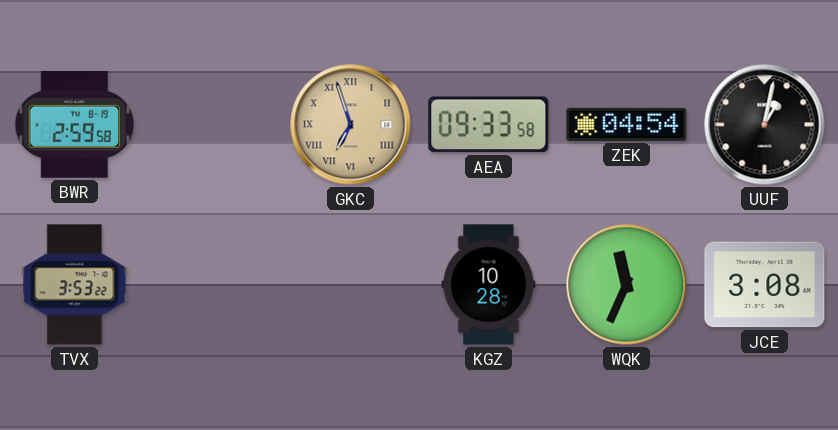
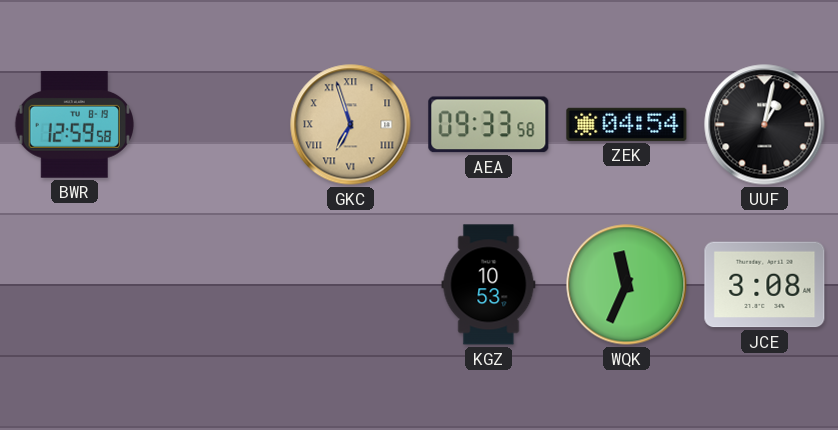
BWR: 2:59 -> 12:59 (74, 125)
TVX: 3:53 -> none (75, 285)
KGZ: 10:28 -> 10:53 (489, 285)
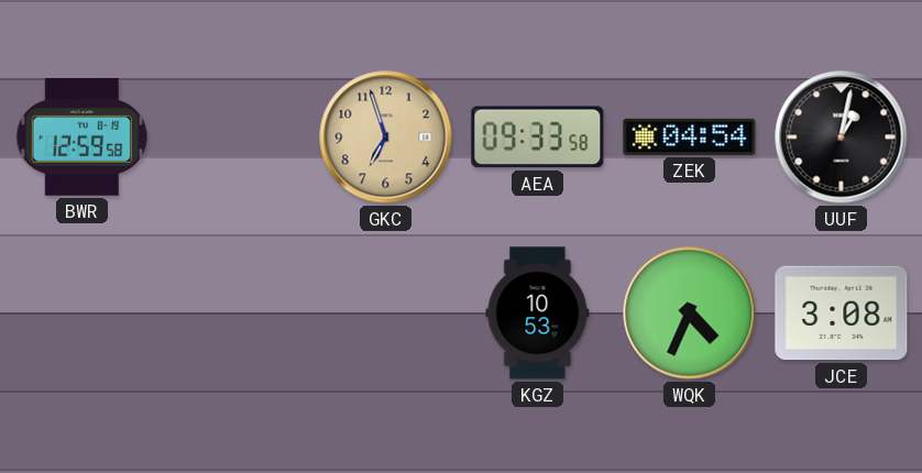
GKC numerals: Roman -> Arabic (386, 137)
WQK: 11:34 -> 4:34 (690, 313)
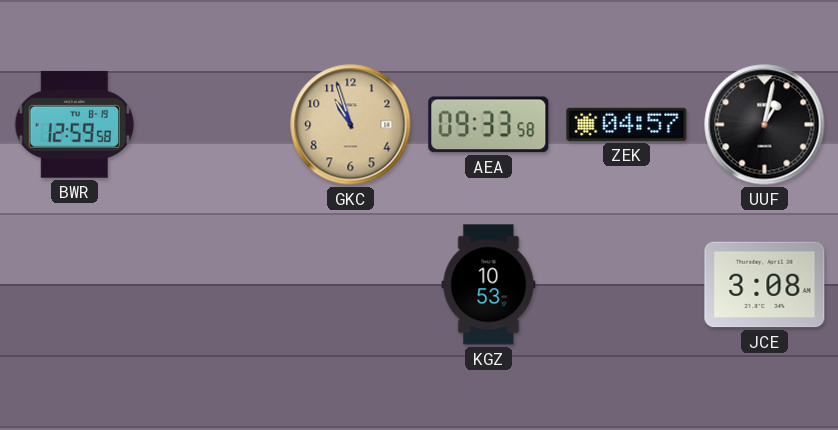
GKC: 6:57 -> 10:57 (351, 125)
ZEK: 04:54 -> 04:57 (627, 124)
WQK: 4:34 -> none (690, 313)
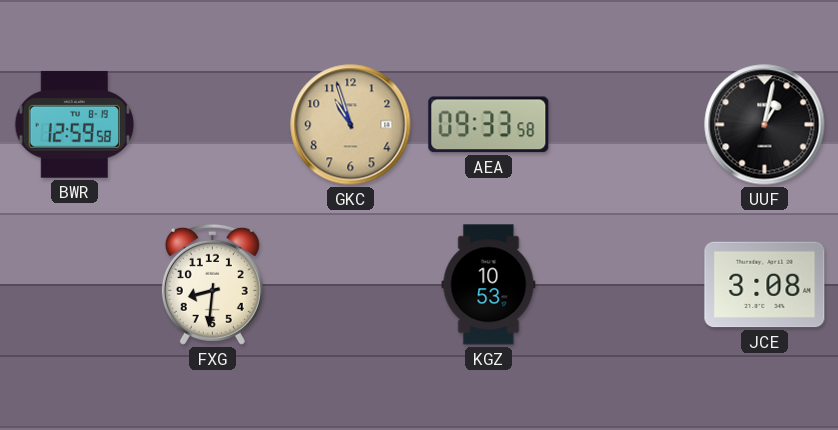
ZEK: 04:57 -> none (627, 124)
FXG: none -> 8:31 (212, 284)
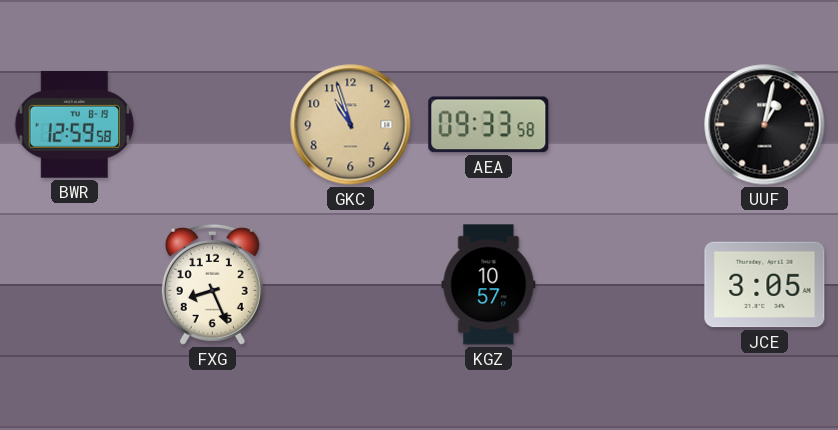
FXG: 8:31 -> 8:26 (212, 284)
KGZ: 10:53 -> 10:57 (489, 285)
JCE: 3:08 -> 3:05 (765, 285)
